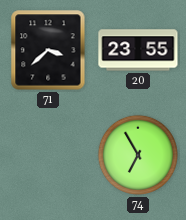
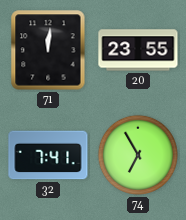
71: 3:38 -> 12:01 (48, 50)
32: none -> 7:41 (48, 155)
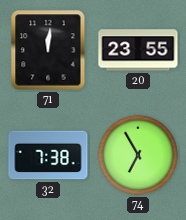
32: 7:41 -> 7:38 (48, 155)
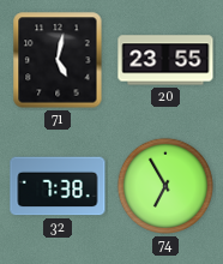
71: 12:01 -> 5:02 (58, 60)
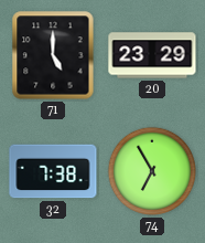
71: 5:02 -> 5:00 (53, 55)
20: 23:55 -> 23:29 (152, 55)
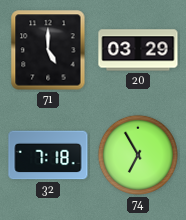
20: 23:29 -> 03:29 (138, 50)
32: 7:38 -> 7:18 (48, 155)
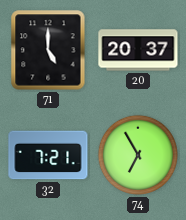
20: 03:29 -> 20:37 (138, 50)
32: 7:18 -> 7:21 (48, 155)
